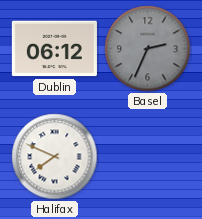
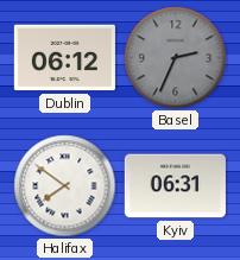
Halifax: 7:49 -> 7:51 (65, 186)
Kyiv: none -> 06:31 (175, 186)
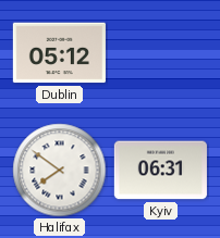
Dublin: 06:12 -> 05:12 (59, 53)
Basel: 2:34 -> none (176, 58)
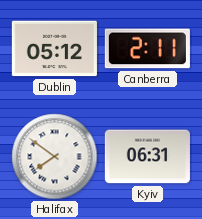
Canberra: none -> 2:11 (147, 49)
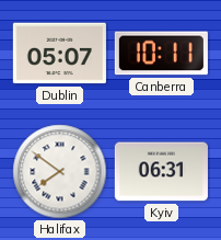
Dublin: 05:12 -> 05:07 (59, 54)
Canberra: 2:11 -> 10:11 (161, 54)
